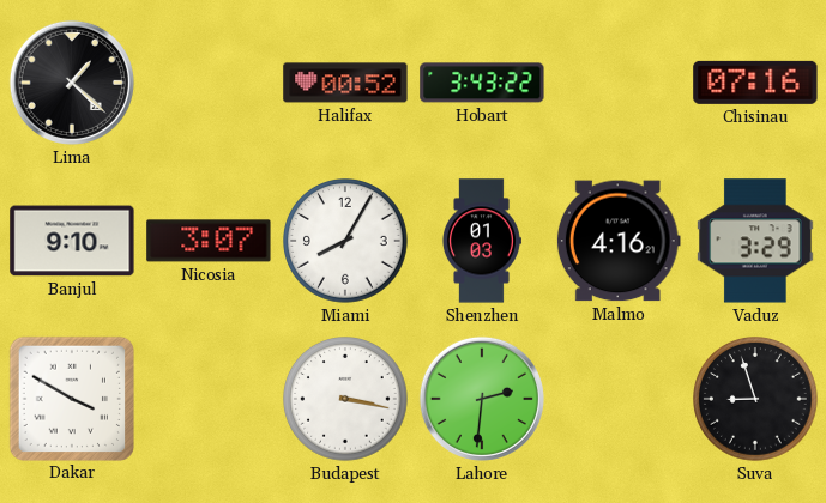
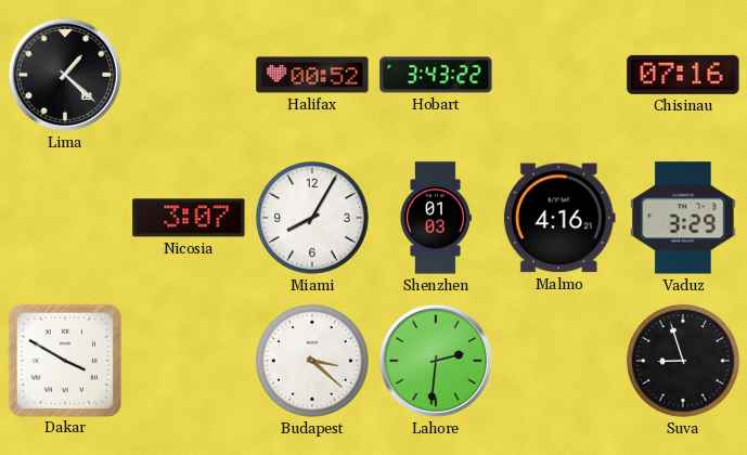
Banjul: 9:10 -> none (72, 241)
Budapest: 3:17 -> 3:22 (313, 362)
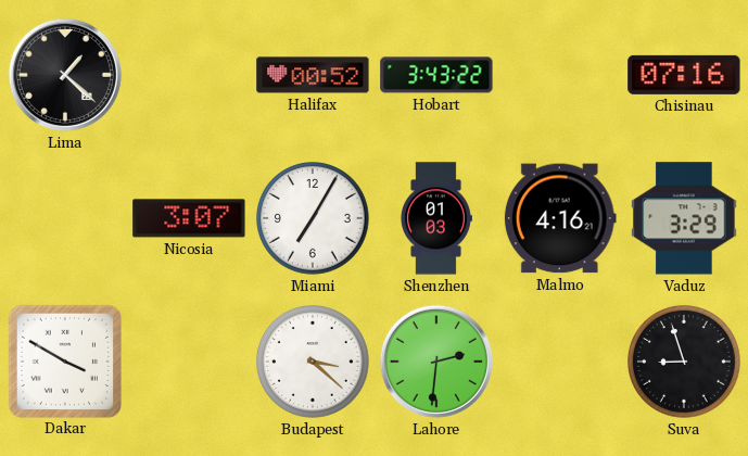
Miami: 8:05 -> 7:05 (314, 219)
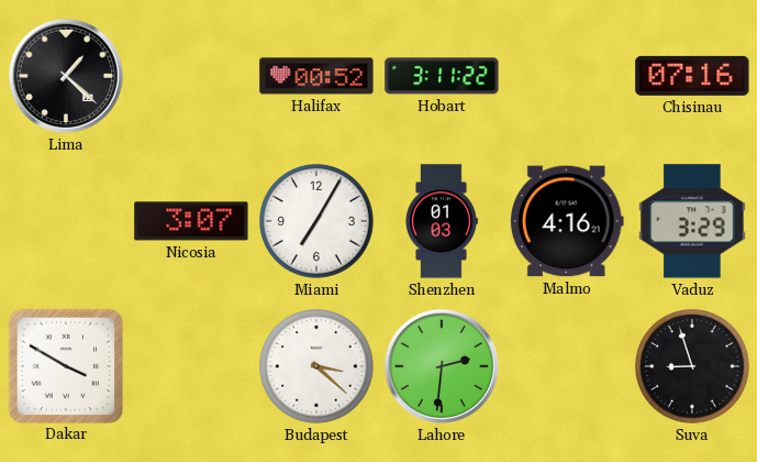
Hobart: 3:43 -> 3:11 (442, 76)
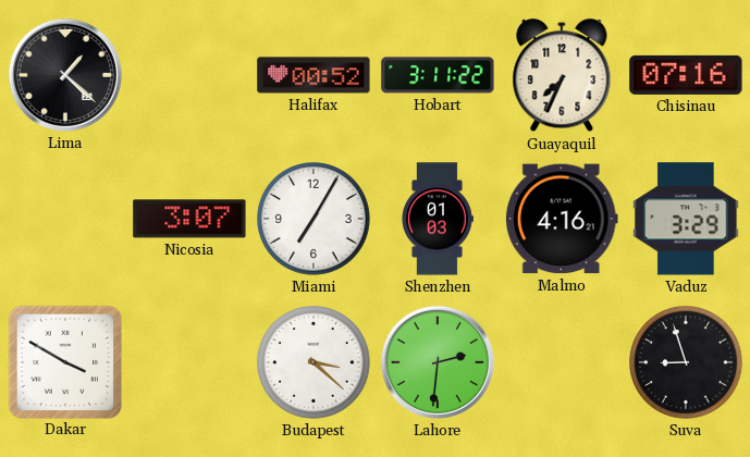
Guayaquil: none -> 7:34 (562, 76)
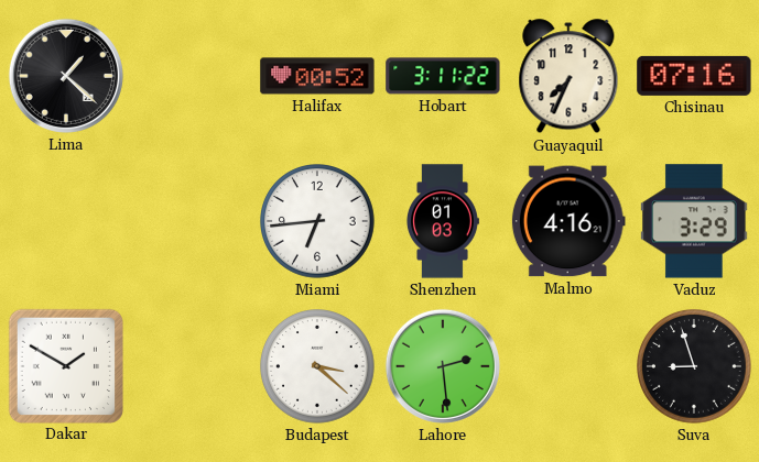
Nicosia: 3:07 -> none (189, 219)
Miami: 7:05 -> 6:44 (318, 222)
Dakar: 3:50 -> 1:50 (65, 365)
Lahore: 2:31 -> 2:29 (443, 366)
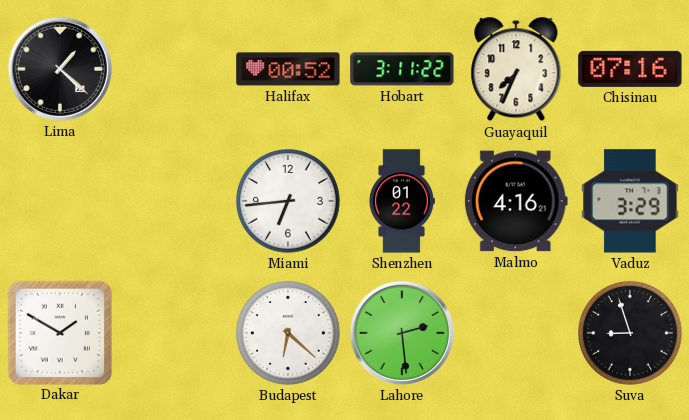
Shenzhen: 01:03 -> 01:22 (402, 201)
Budapest: 3:22 -> 6:22 (289, 334)
